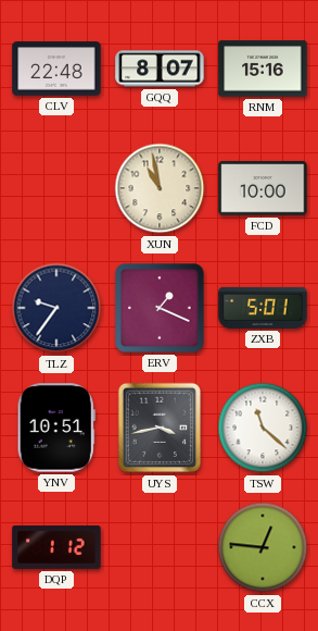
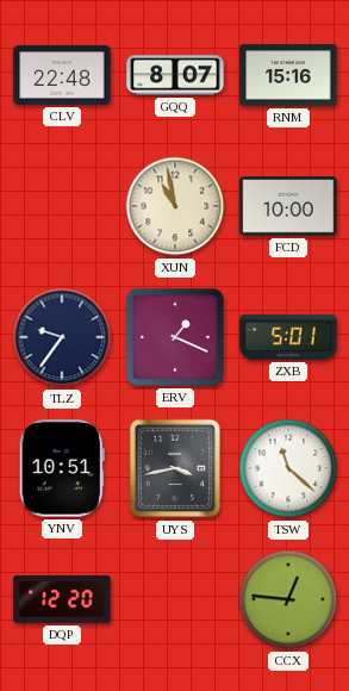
DQP: 1:12 -> 12:20 (62, 599)
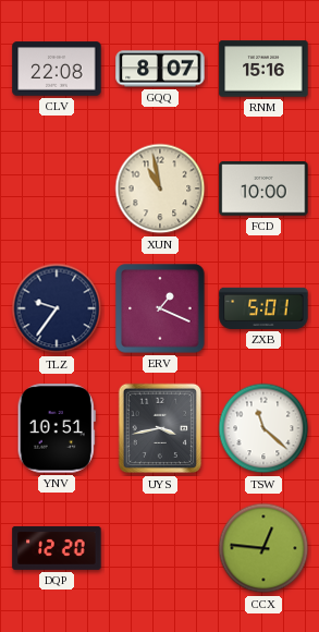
CLV: 22:48 -> 22:08 (57, 69)
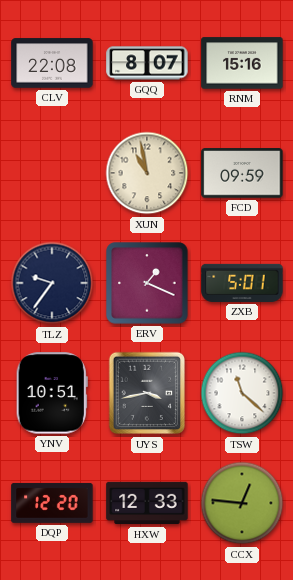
FCD: 10:00 -> 09:59 (242, 173)
HXW: none -> 12:33 (147, 503)
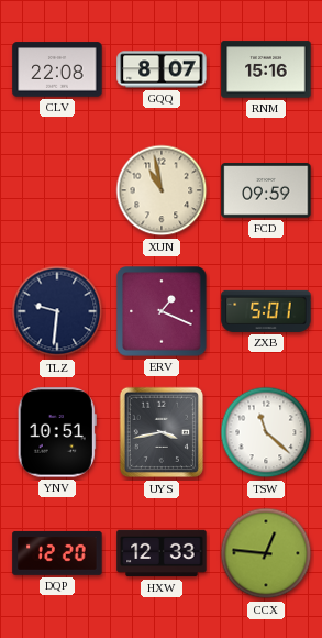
TLZ: 9:36 -> 9:31 (57, 311)
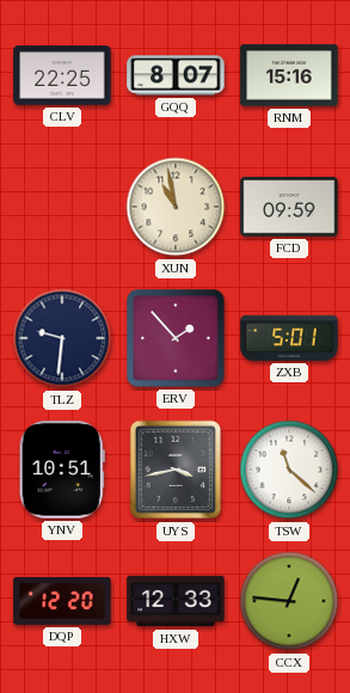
CLV: 22:08 -> 22:25 (62, 75)
ERV: 1:19 -> 1:53 (176, 338)
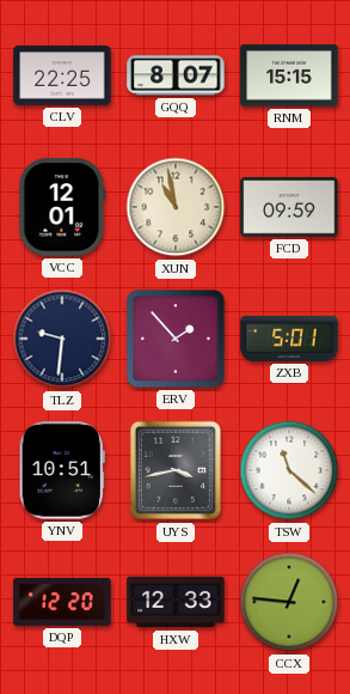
RNM: 15:16 -> 15:15 (289, 75)
VCC: none -> 12:01 (62, 207)
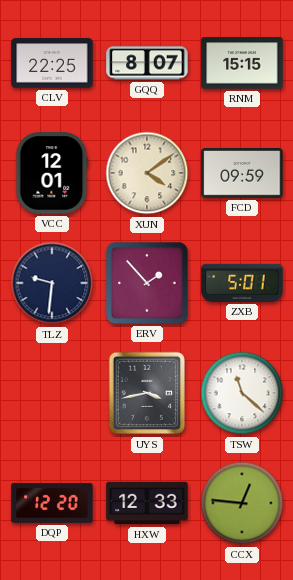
XUN: 10:58 -> 4:09 (147, 173)
YNV: 10:51 -> none (62, 470)
